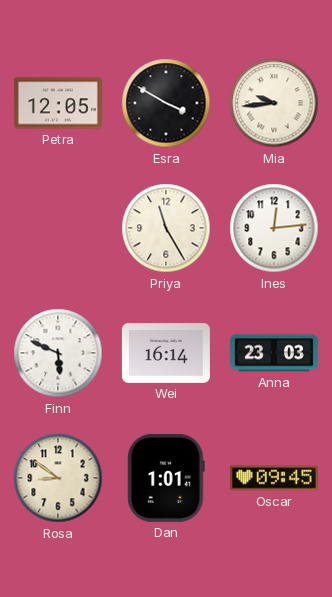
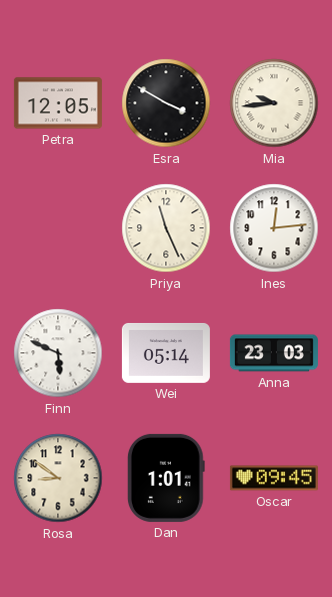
Priya: 11:25 -> 11:26 (166, 228)
Wei: 16:14 -> 05:14 (166, 353)
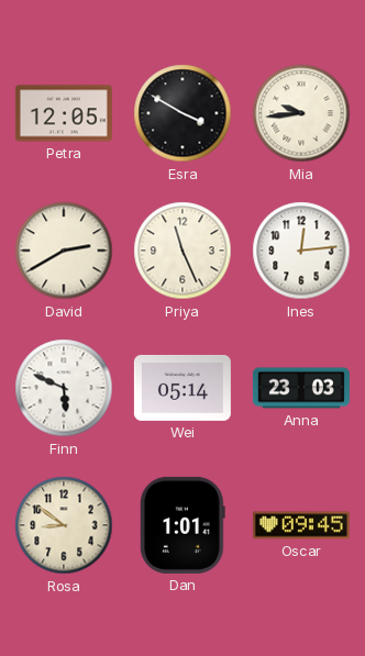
David: none -> 2:40 (64, 251)
